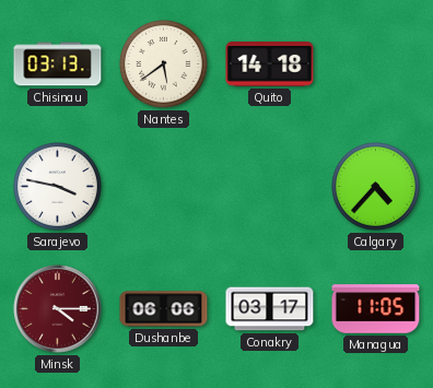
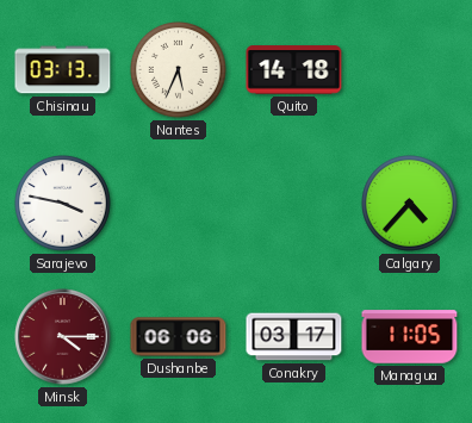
Nantes: 5:39 -> 5:34 (179, 70)
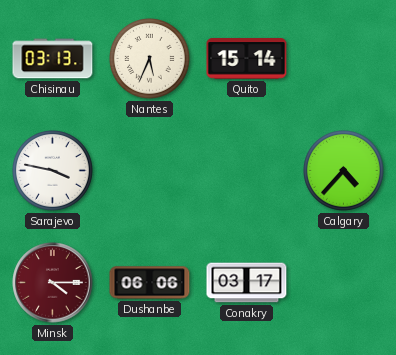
Quito: 14:18 -> 15:14 (247, 59)
Managua: 11:05 -> none (410, 337)
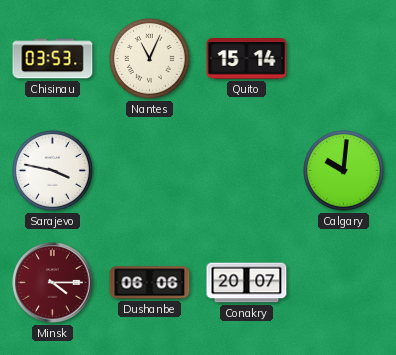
Chisinau: 03:13 -> 03:53 (53, 59)
Nantes: 5:34 -> 11:04 (150, 59)
Calgary: 4:37 -> 10:01 (344, 171)
Conakry: 03:17 -> 20:07 (247, 283)
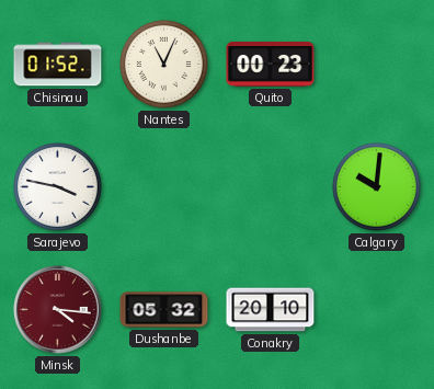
Chisinau: 03:53 -> 01:52 (58, 65)
Quito: 15:14 -> 00:23 (271, 65)
Minsk: 4:15 -> 4:16 (58, 310)
Dushanbe: 06:06 -> 05:32 (164, 310)
Conakry: 20:07 -> 20:10 (271, 310)
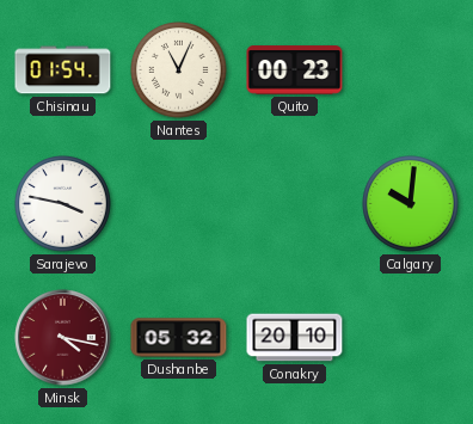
Chisinau: 01:52 -> 01:54 (63, 70)
Minsk: 4:16 -> 4:17 (63, 338)
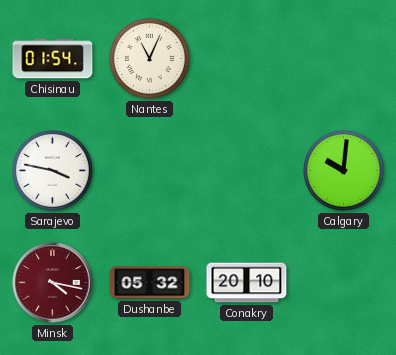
Quito: 00:23 -> none (295, 70)
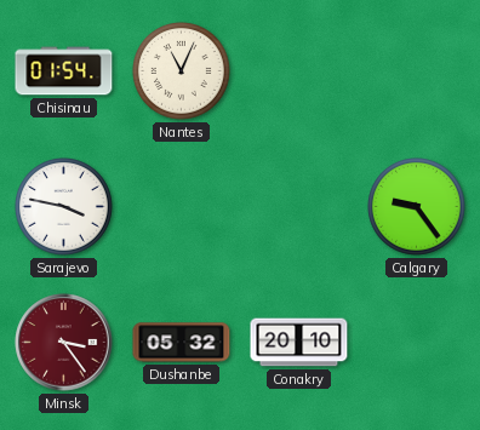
Calgary: 10:01 -> 9:24 (417, 207)
Minsk: 4:17 -> 3:24 (64, 343)
